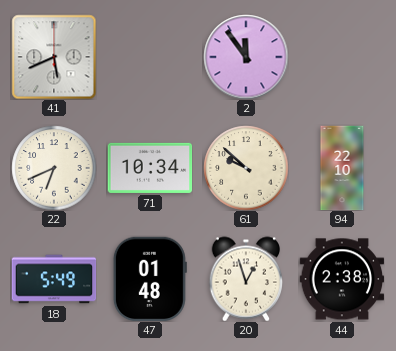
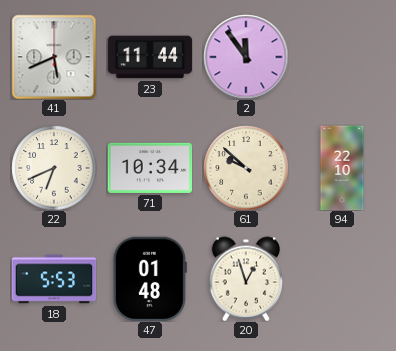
23: none -> 11:44 (150, 57)
18: 5:49 -> 5:53 (54, 279)
44: 2:38 -> none (342, 279)
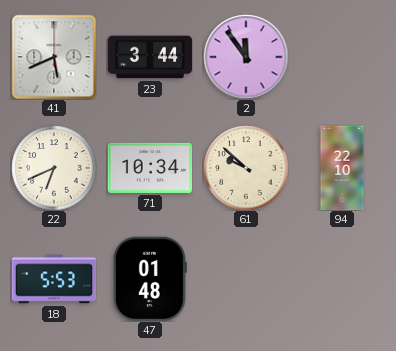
23: 11:44 -> 3:44 (150, 57)
20: 12:57 -> none (246, 279)
